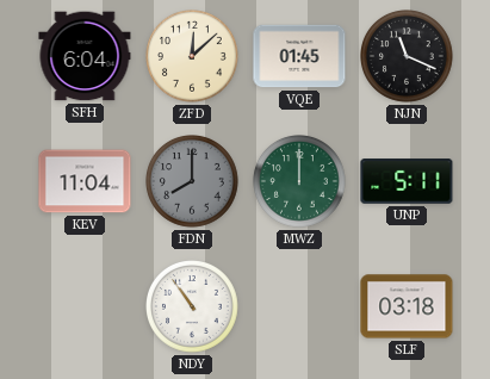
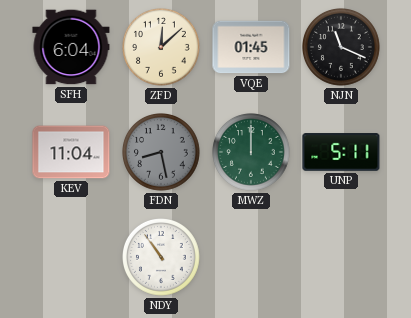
FDN: 8:00 -> 8:28 (162, 153)
SLF: 03:18 -> none (407, 306)
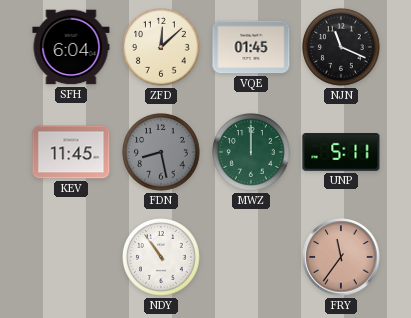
KEV: 11:04 -> 11:45 (71, 152)
FRY: none -> 11:36 (341, 257)
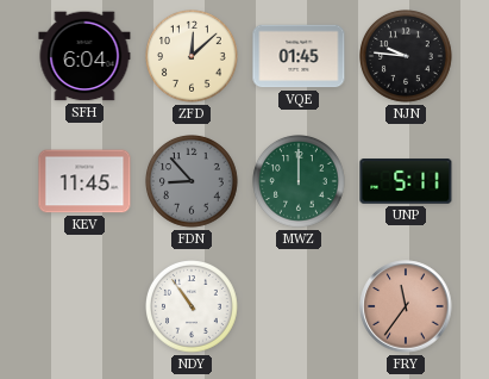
NJN: 11:19 -> 9:46 (407, 57)
FDN: 8:28 -> 8:53 (193, 182)
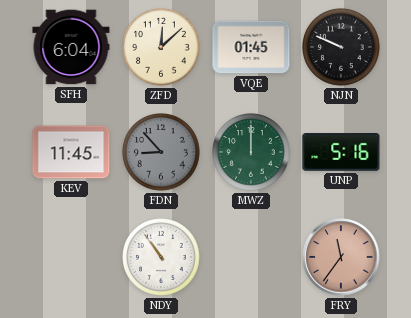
NJN: 9:46 -> 9:49 (342, 48)
UNP: 5:11 -> 5:16 (341, 152)
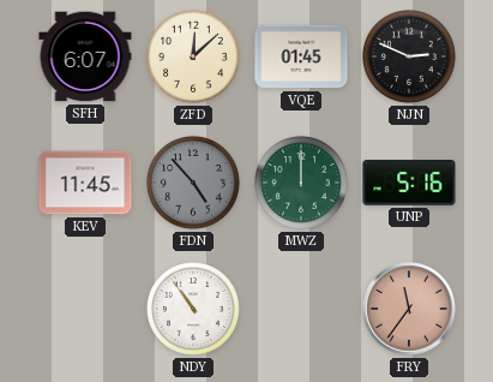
SFH: 6:04 -> 6:07 (85, 56)
NJN: 9:49 -> 2:49 (410, 58)
FDN: 8:53 -> 4:53 (194, 184)
